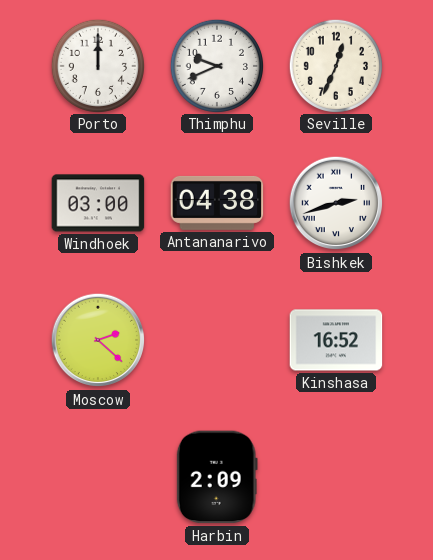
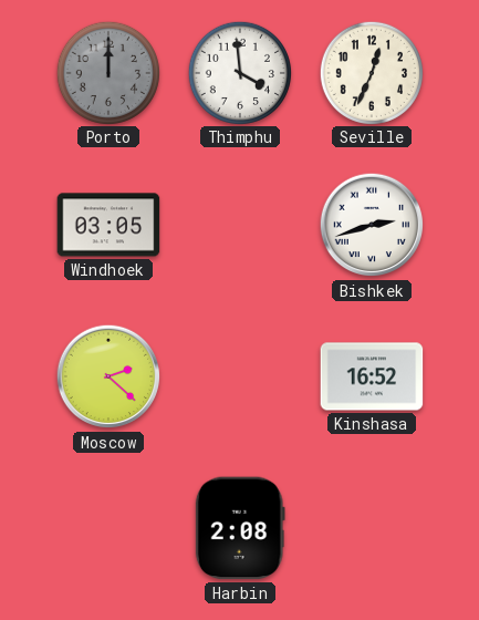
Porto dial: white -> grey (107, 72)
Thimphu: 9:41 -> 3:59 (239, 72)
Windhoek: 03:00 -> 03:05 (108, 225)
Antananarivo: 04:38 -> none (217, 203)
Harbin: 2:09 -> 2:08 (240, 528)
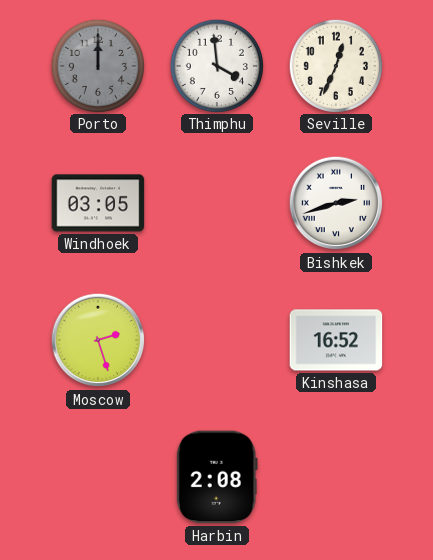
Moscow: 2:22 -> 2:27 (98, 340)
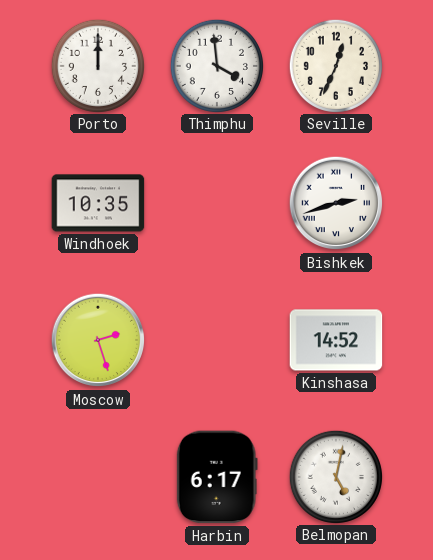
Porto dial: grey -> white (97, 65)
Windhoek: 03:05 -> 10:35 (98, 203)
Kinshasa: 16:52 -> 14:52 (336, 340)
Harbin: 2:08 -> 6:17 (217, 477)
Belmopan: none -> 5:02 (335, 476)
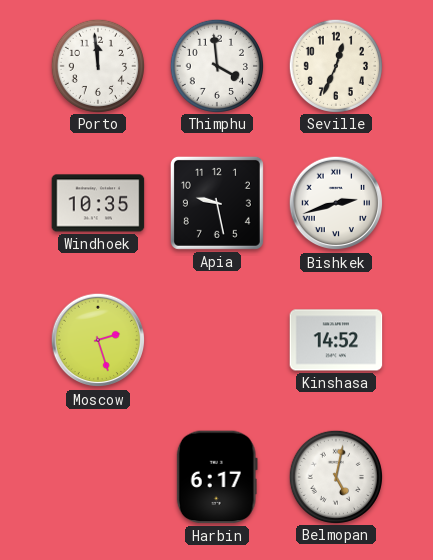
Porto: 12:00 -> 11:59 (97, 65)
Apia: none -> 9:28 (217, 203)
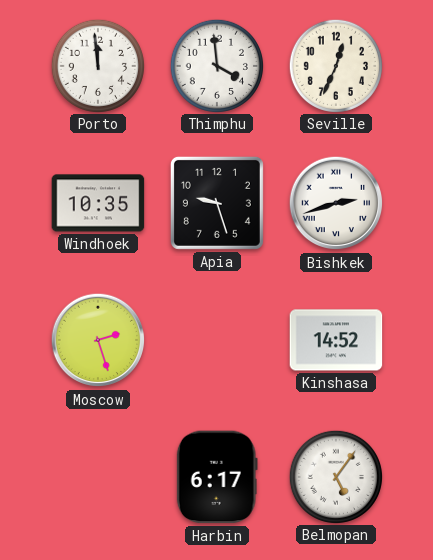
Apia: 9:28 -> 9:27 (217, 203)
Belmopan: 5:02 -> 5:06 (335, 476)
